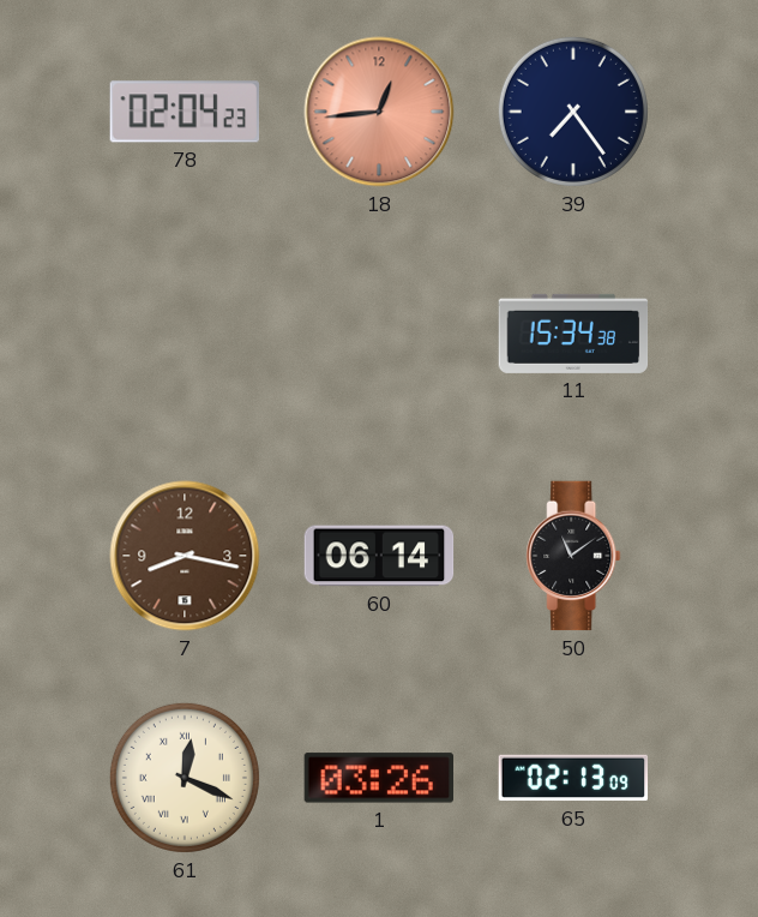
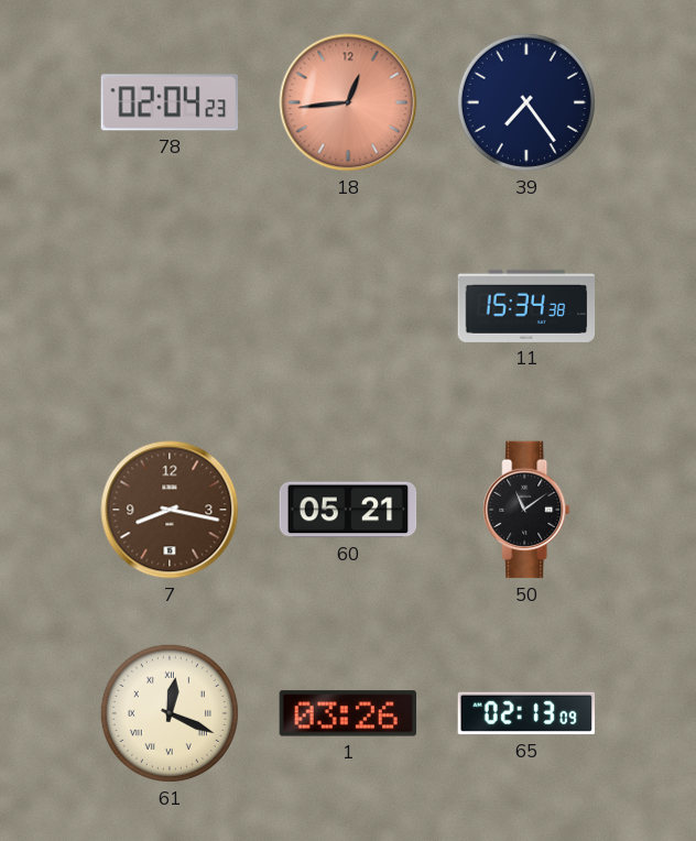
60: 06:14 -> 05:21 (348, 510)
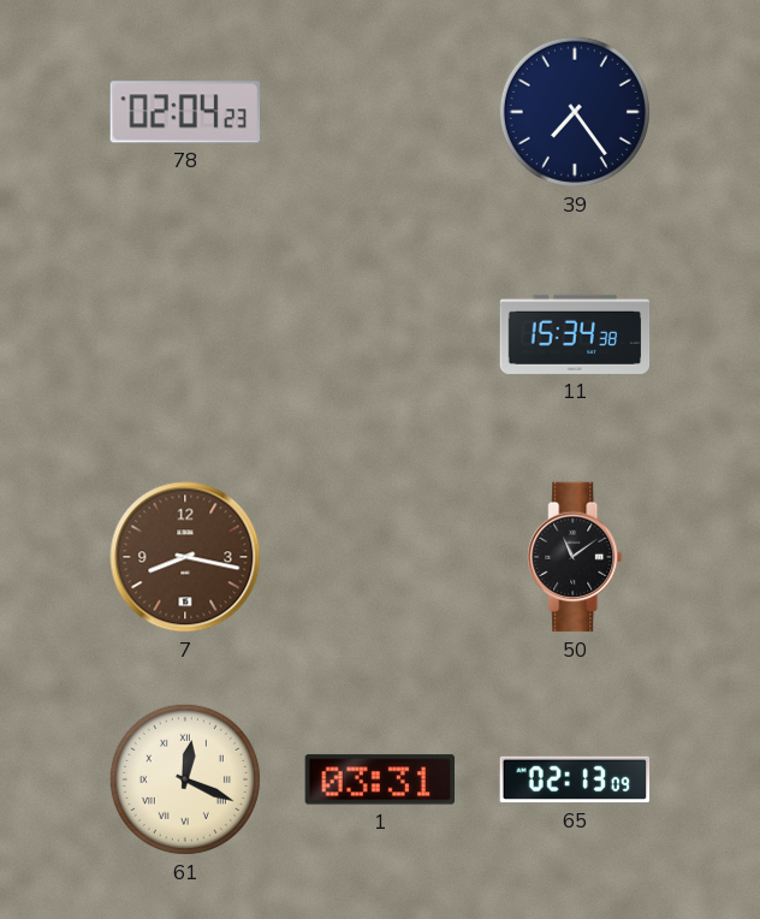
18: 12:44 -> none (348, 102)
60: 05:21 -> none (348, 510)
1: 03:26 -> 03:31 (379, 779)
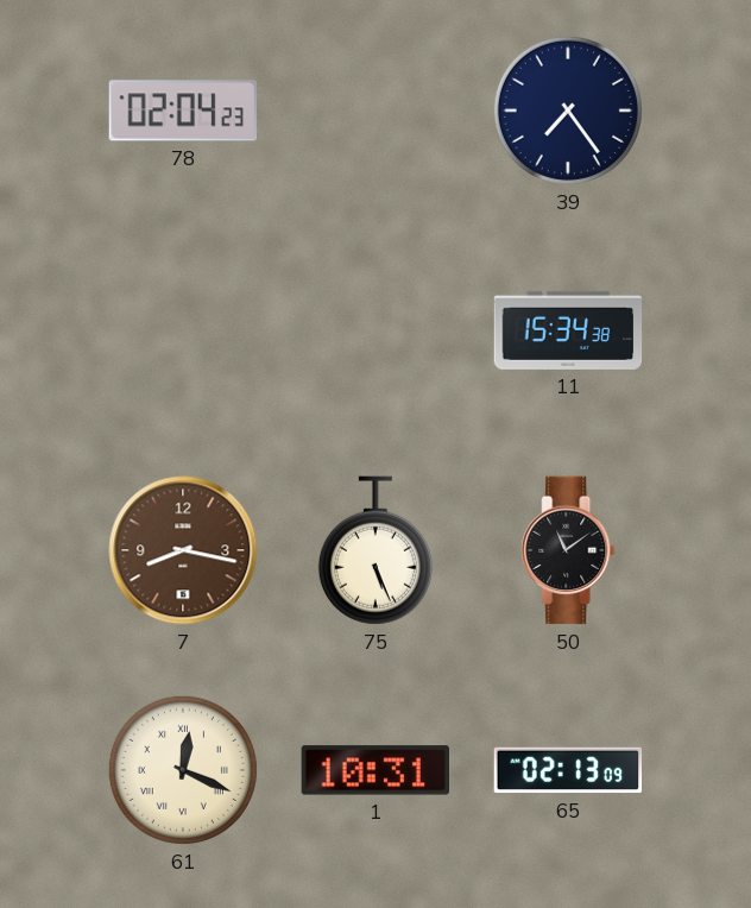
75: none -> 5:26 (375, 550)
1: 03:31 -> 10:31 (374, 770)
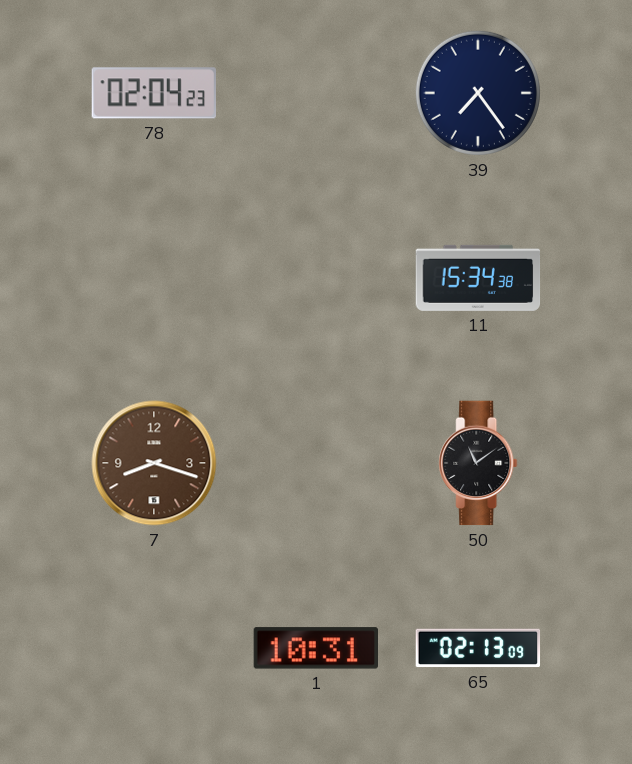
7: 8:17 -> 8:18 (154, 463)
75: 5:26 -> none (375, 550)
61: 12:19 -> none (183, 770)
